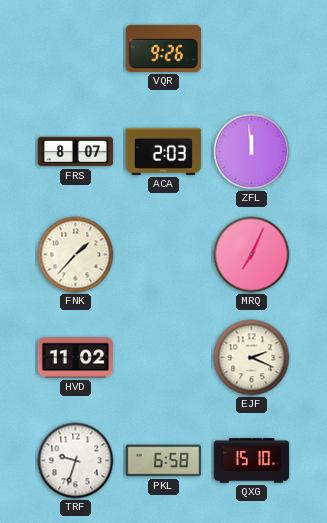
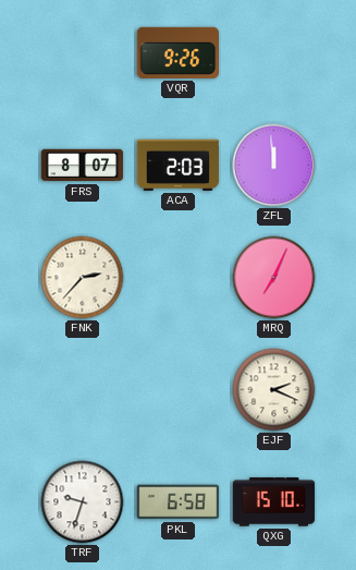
FNK: 1:37 -> 2:37 (83, 278)
HVD: 11:02 -> none (76, 358)
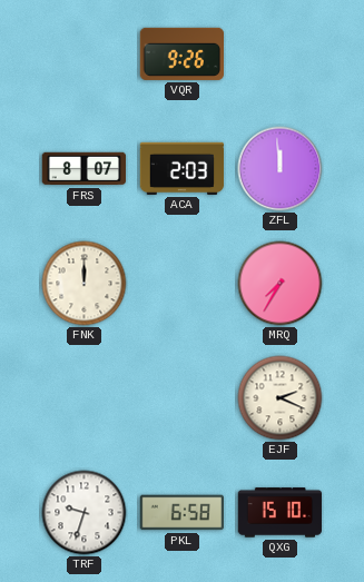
FNK: 2:37 -> 12:00 (85, 284)
MRQ: 7:04 -> 7:35 (281, 284)
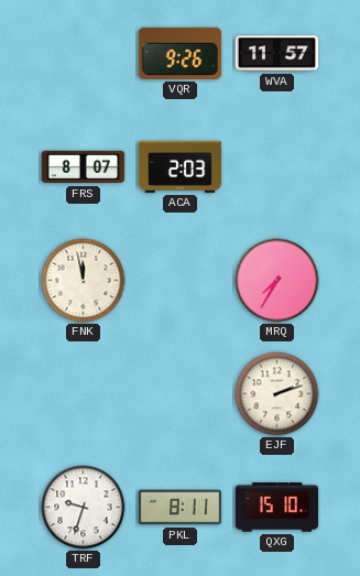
WVA: none -> 11:57 (277, 54)
ZFL: 11:59 -> none (281, 169)
FNK: 12:00 -> 11:58 (84, 281)
EJF: 2:19 -> 2:12 (277, 394)
PKL: 6:58 -> 8:11 (179, 508)
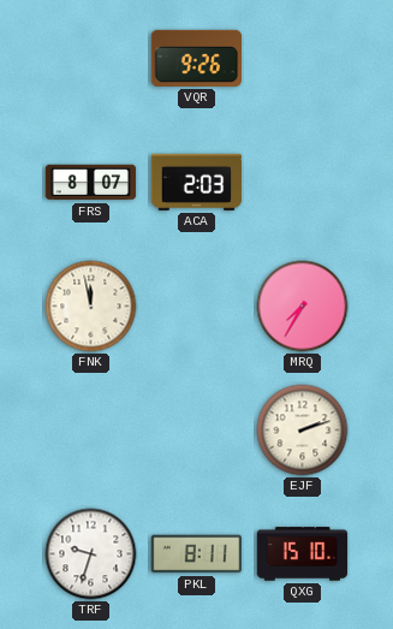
WVA: 11:57 -> none (277, 54)
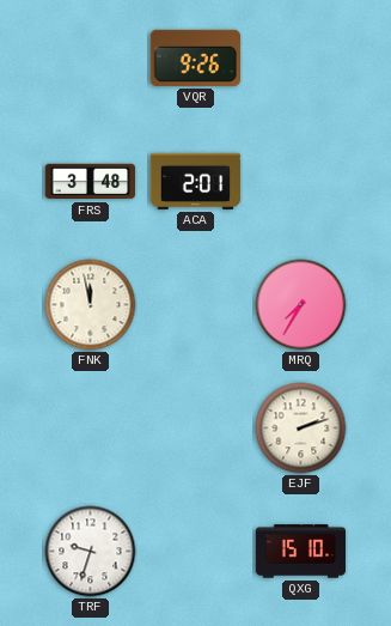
FRS: 8:07 -> 3:48 (91, 182)
ACA: 2:03 -> 2:01 (196, 181)
PKL: 8:11 -> none (196, 554)
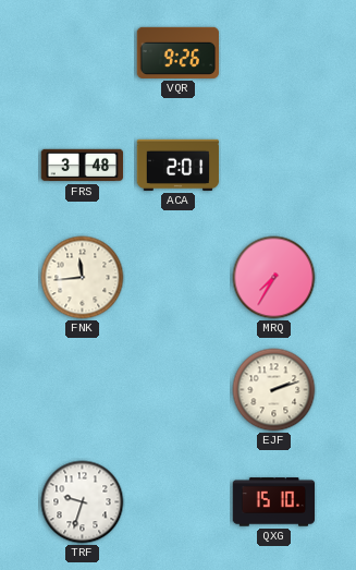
FNK: 11:58 -> 11:44 (83, 278)
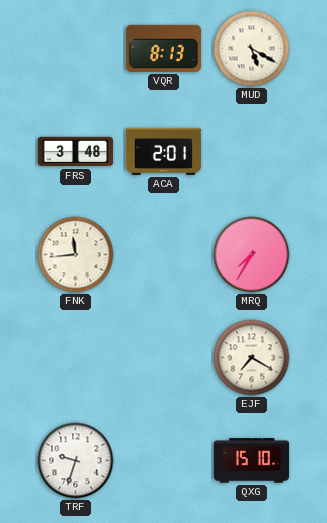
VQR: 9:26 -> 8:13 (164, 48)
MUD: none -> 5:20 (252, 49)
EJF: 2:12 -> 7:20 (252, 358)
